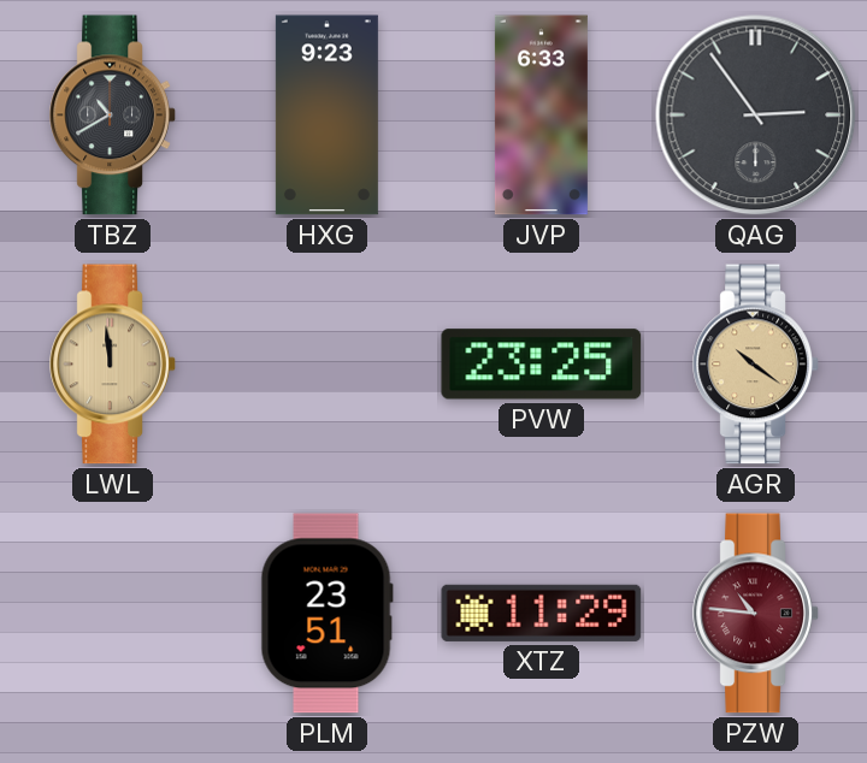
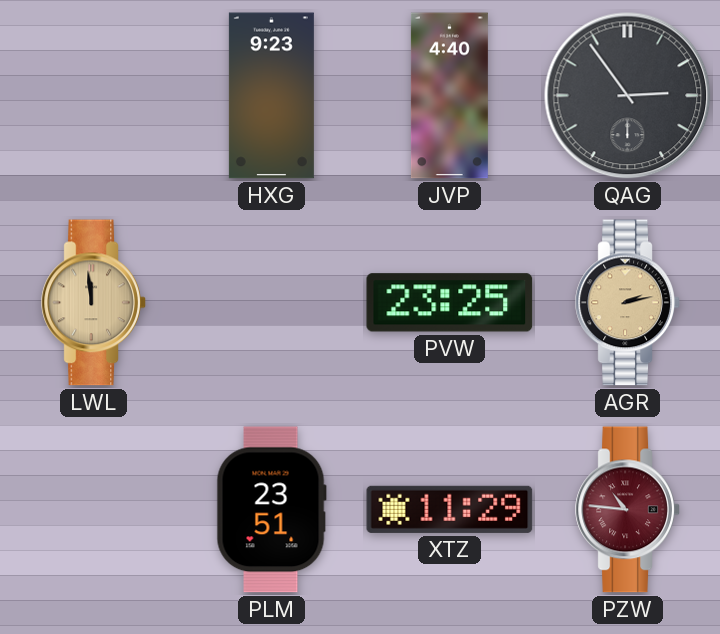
TBZ: 10:40 -> none (113, 116)
JVP: 6:33 -> 4:40 (449, 96)
AGR: 10:21 -> 2:13 (628, 303)
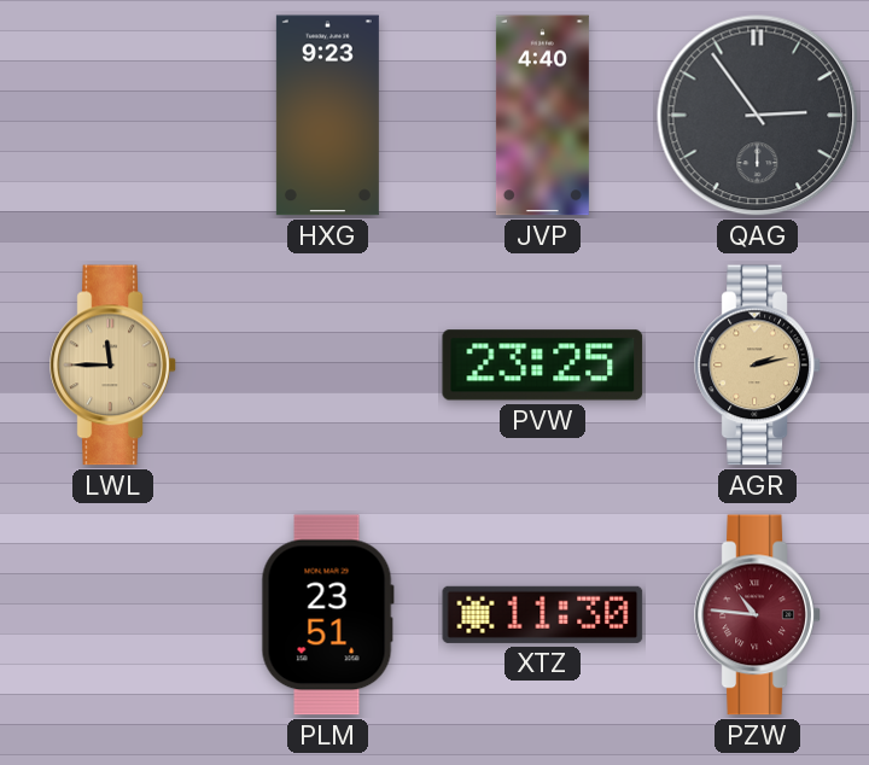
LWL: 11:59 -> 11:45 (113, 366)
XTZ: 11:29 -> 11:30 (543, 614)
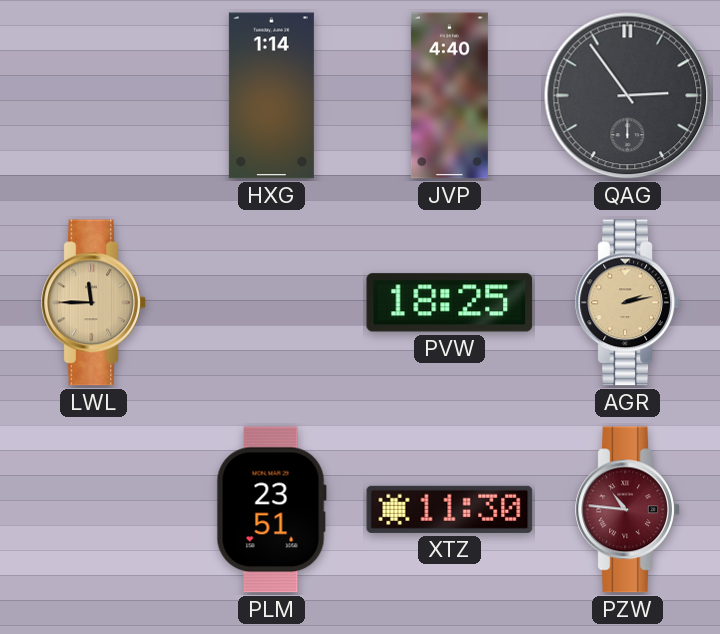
HXG: 9:23 -> 1:14 (271, 96)
PVW: 23:25 -> 18:25 (450, 303)
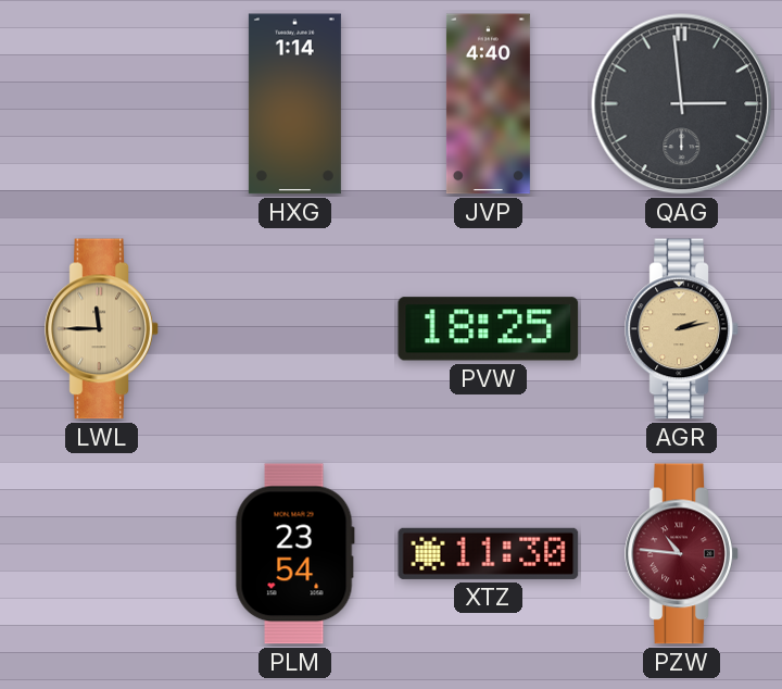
QAG: 2:54 -> 2:59 (682, 104)
PLM: 23:51 -> 23:54 (294, 554)
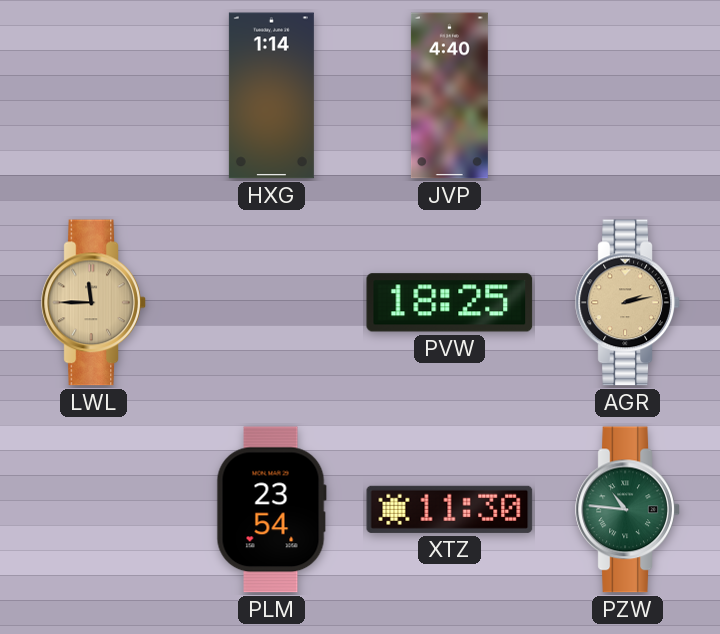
QAG: 2:59 -> none (682, 104)
PZW dial: burgundy -> green (628, 510)
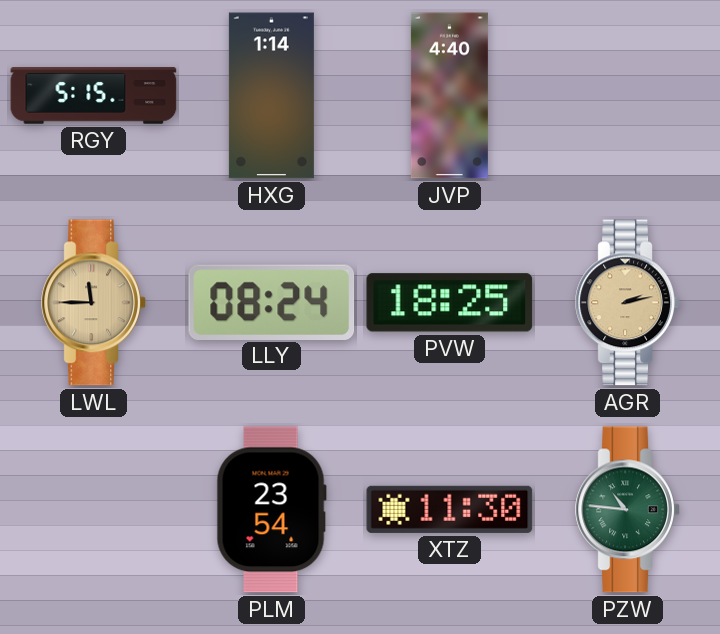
RGY: none -> 5:15 (94, 96)
LLY: none -> 08:24 (272, 302)
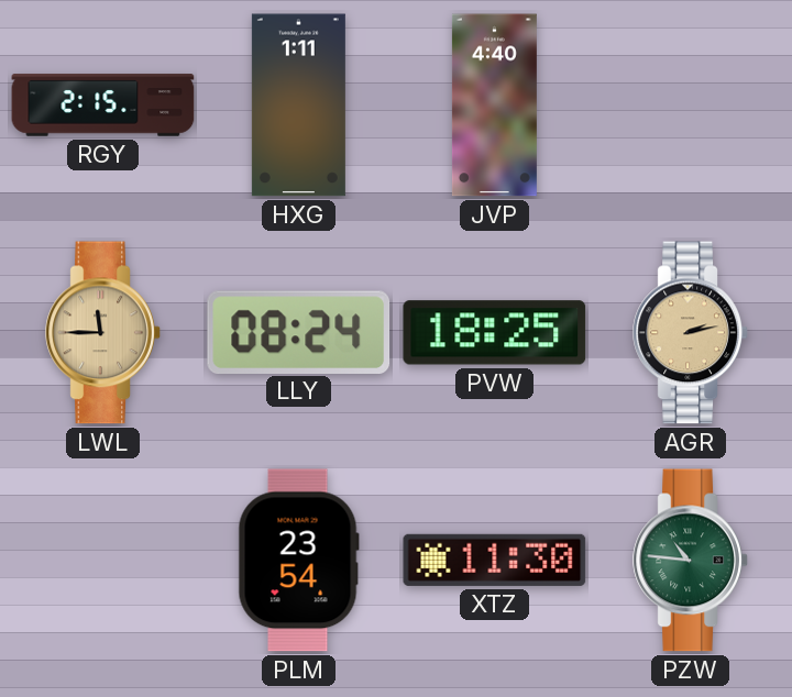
RGY: 5:15 -> 2:15 (103, 106)
HXG: 1:14 -> 1:11 (298, 106)
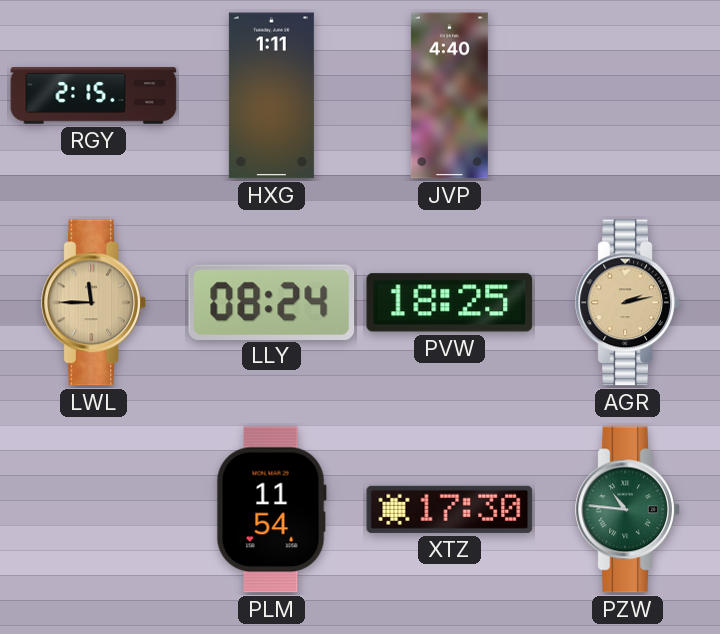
PLM: 23:54 -> 11:54 (271, 510)
XTZ: 11:30 -> 17:30 (450, 509)
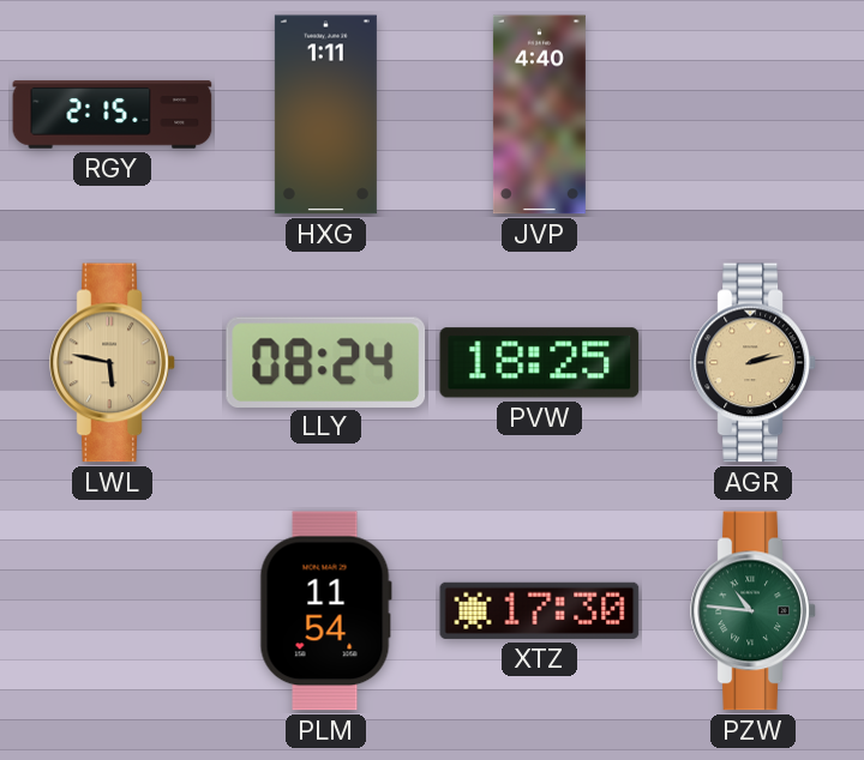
LWL: 11:45 -> 5:47 (113, 363)
